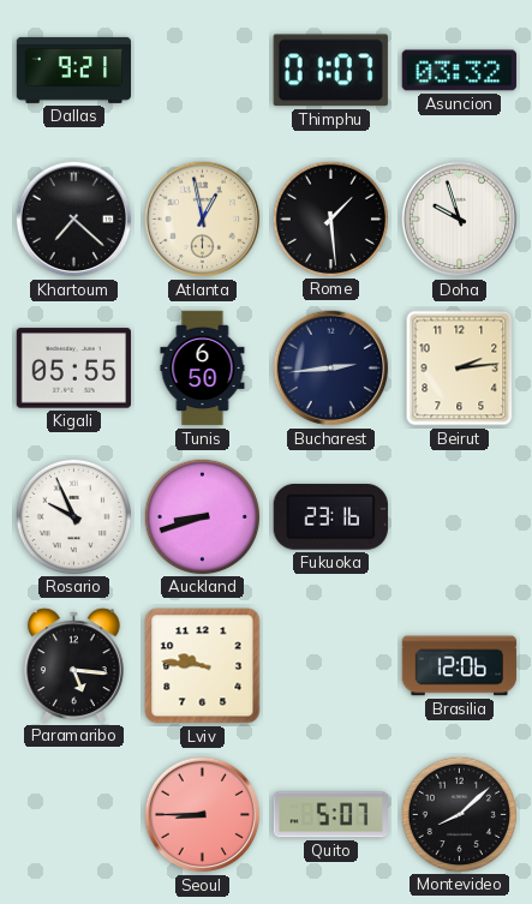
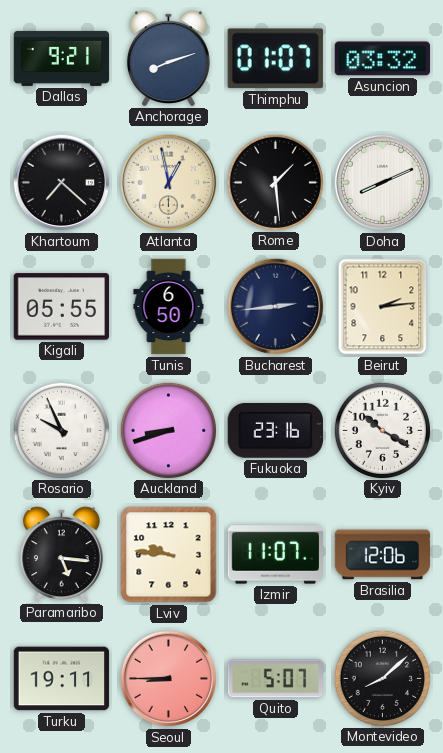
Anchorage: none -> 8:12 (168, 58)
Doha: 9:57 -> 8:11 (383, 183)
Kyiv: none -> 10:20 (382, 430)
Izmir: none -> 11:07 (275, 555)
Turku: none -> 19:11 (62, 679)
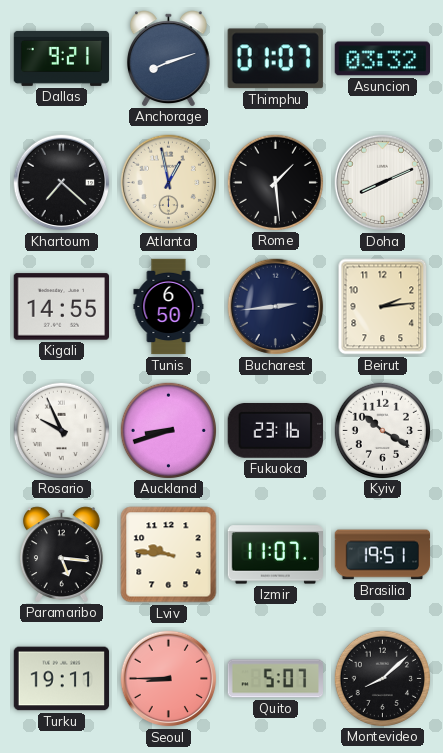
Kigali: 05:55 -> 14:55 (62, 307)
Brasilia: 12:06 -> 19:51 (383, 555)
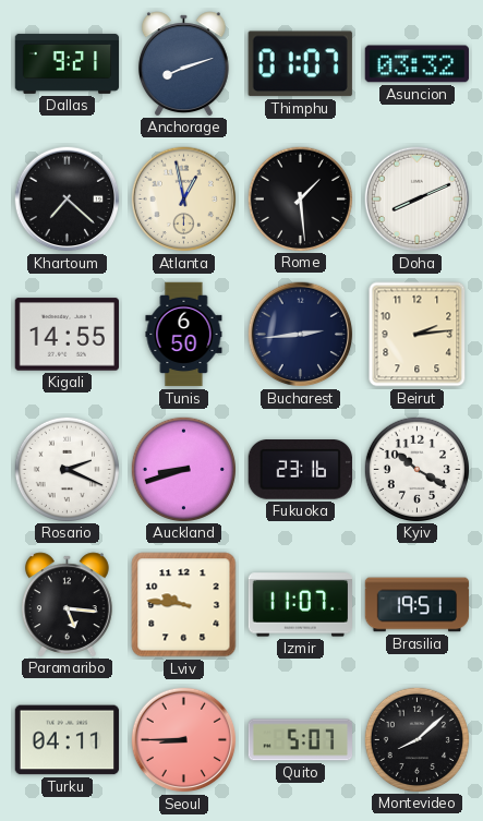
Rosario: 9:56 -> 2:19 (67, 469)
Turku: 19:11 -> 04:11 (68, 740)
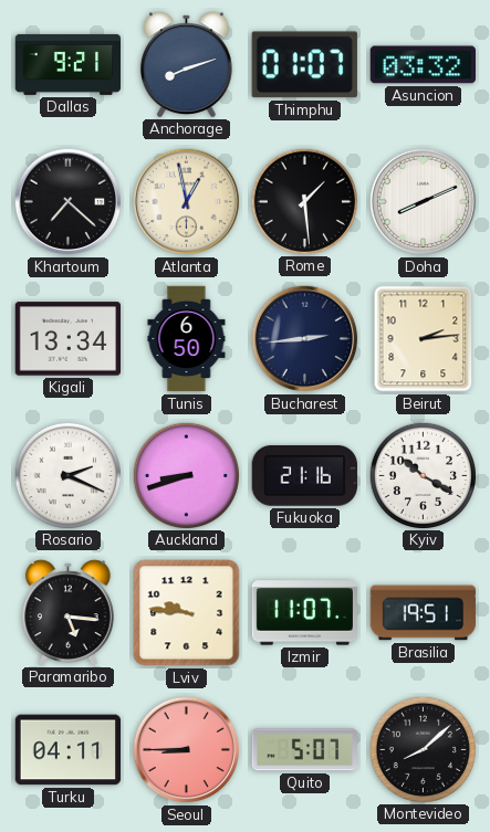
Kigali: 14:55 -> 13:34 (69, 339)
Fukuoka: 23:16 -> 21:16 (304, 476)
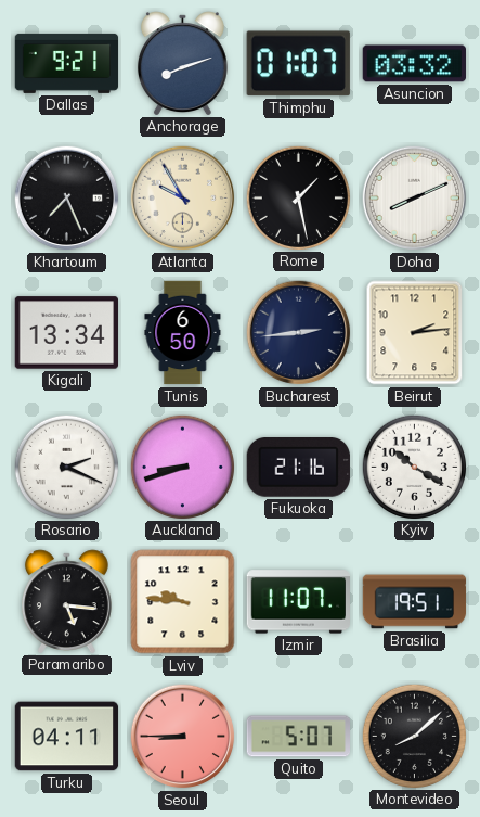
Khartoum: 7:22 -> 7:26 (67, 199)
Atlanta: 12:58 -> 9:55 (183, 199)
Rome: 1:29 -> 1:28 (298, 197)
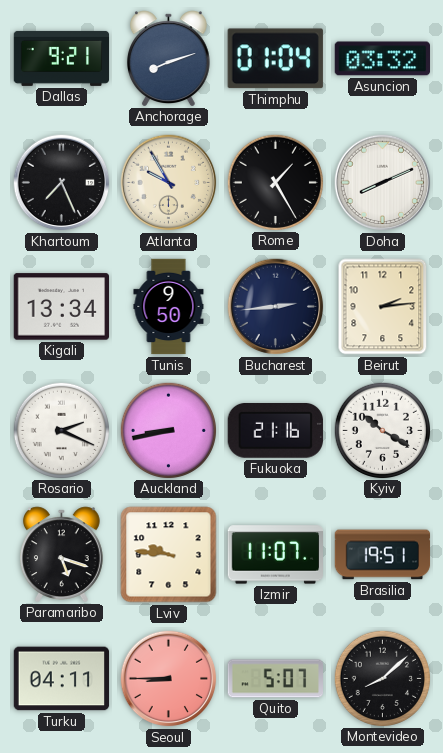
Thimphu: 01:07 -> 01:04 (275, 59)
Rome: 1:28 -> 1:25 (275, 182)
Tunis: 6:50 -> 9:50 (169, 307)
Auckland: 8:42 -> 8:43 (168, 430)
Paramaribo: 5:16 -> 5:18 (61, 554)
